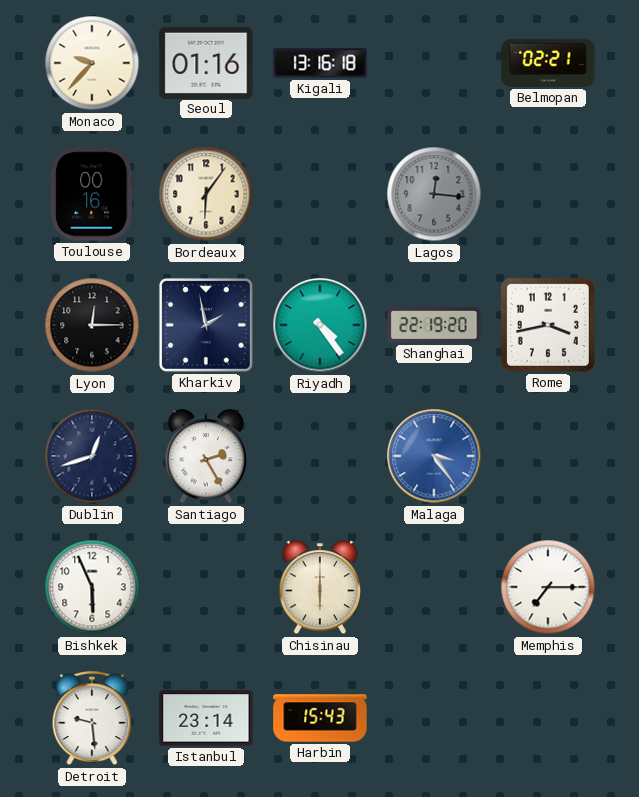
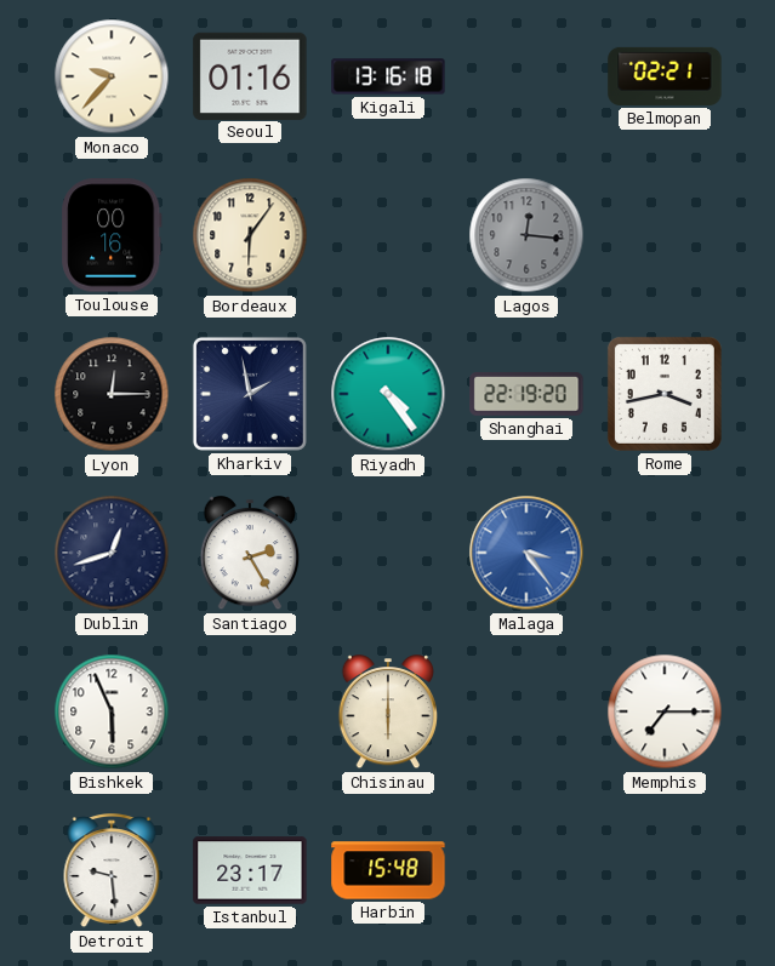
Istanbul: 23:14 -> 23:17 (250, 870)
Harbin: 15:43 -> 15:48 (388, 870)
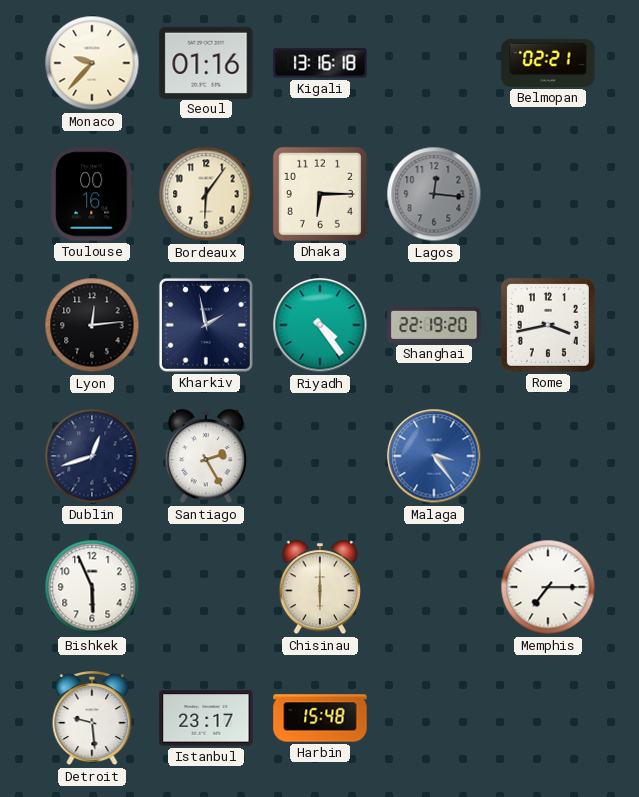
Dhaka: none -> 6:15 (320, 194)
Lyon: 12:15 -> 12:14 (92, 325)
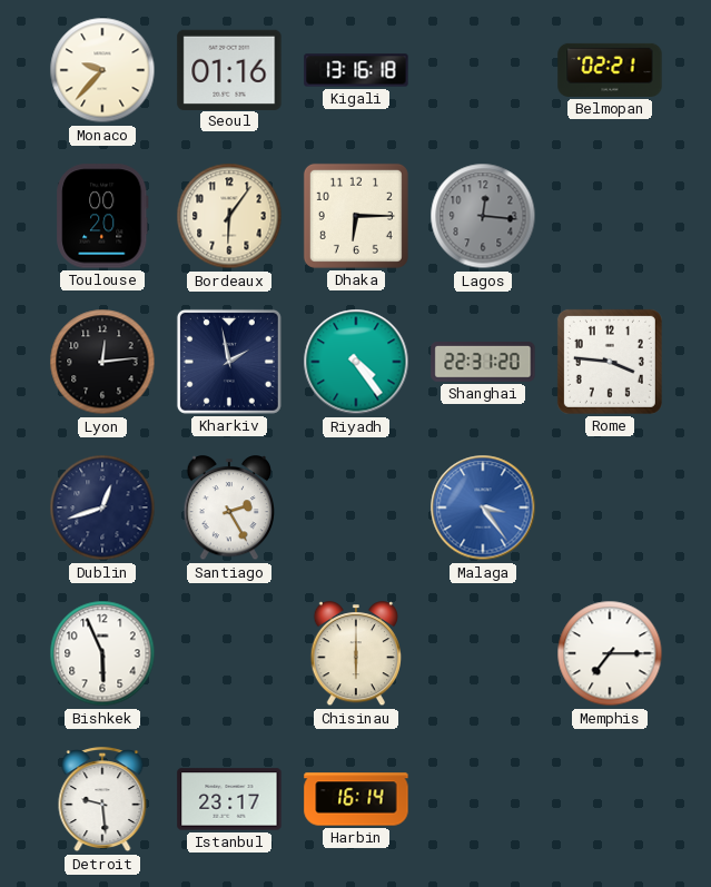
Toulouse: 00:16 -> 00:20 (102, 216)
Shanghai: 22:19 -> 22:31 (483, 363)
Rome: 3:43 -> 3:46 (610, 362)
Harbin: 15:48 -> 16:14 (356, 799)
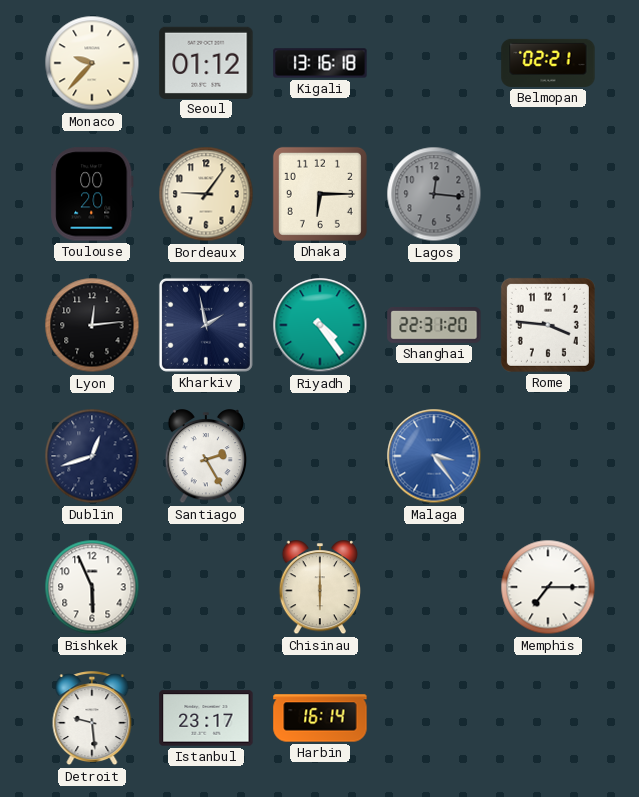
Seoul: 01:16 -> 01:12 (206, 62)
Bordeaux: 6:06 -> 9:06 (206, 194)
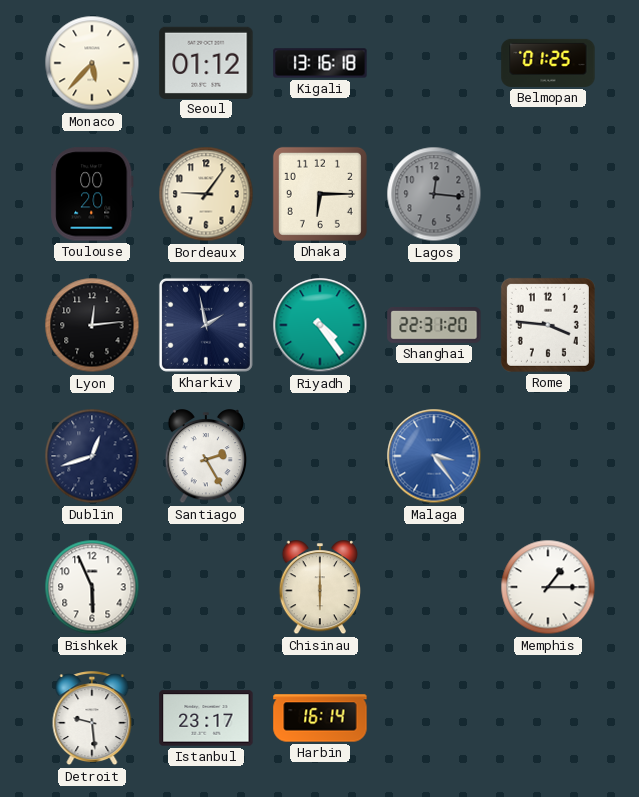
Monaco: 9:37 -> 5:37 (92, 63)
Belmopan: 02:21 -> 01:25 (548, 63)
Memphis: 7:15 -> 1:15 (548, 587)
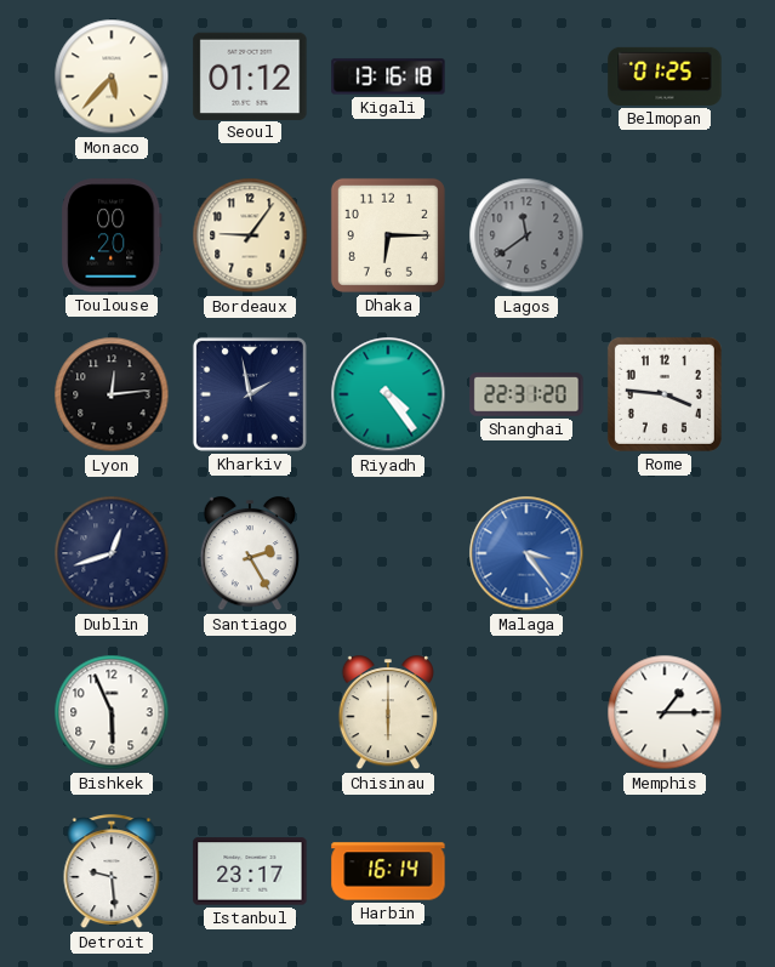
Lagos: 12:16 -> 11:39 (526, 235)
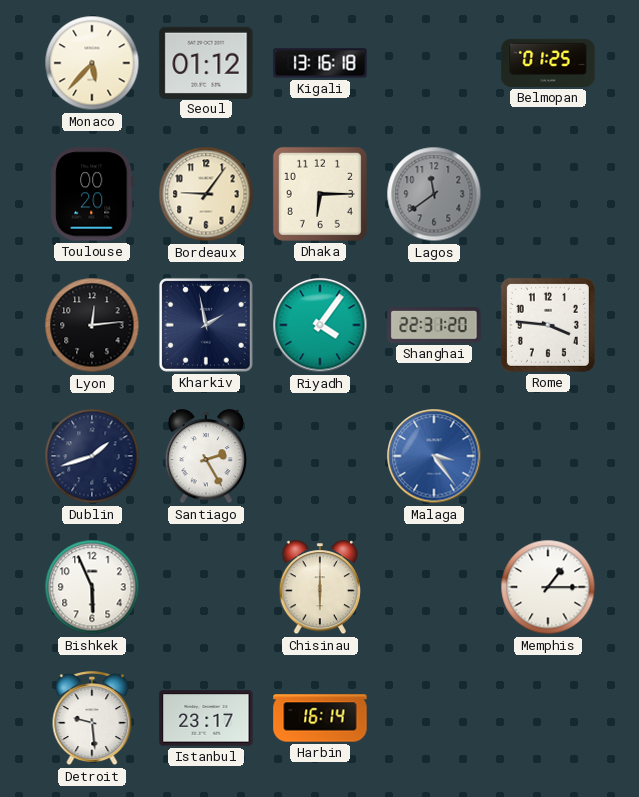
Riyadh: 4:24 -> 4:06 (320, 325)
Dublin: 12:42 -> 1:42 (92, 456)
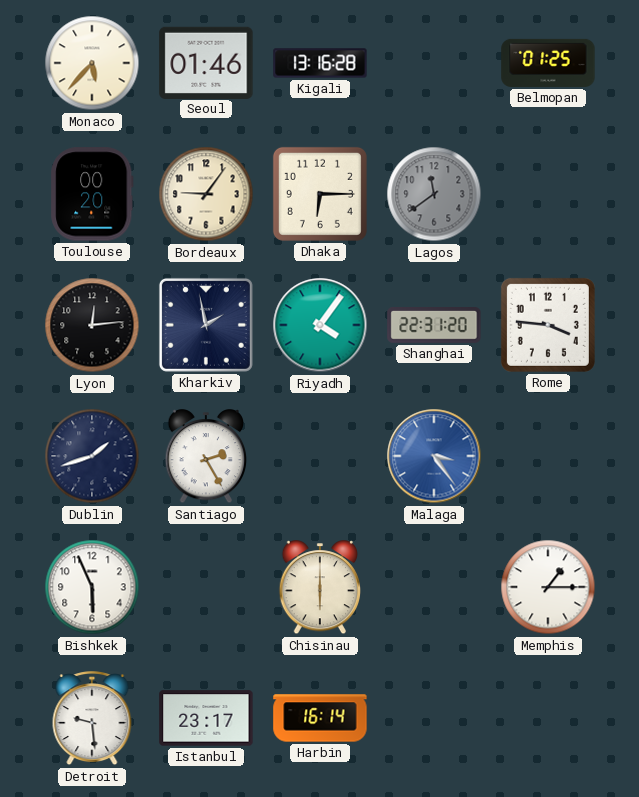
Seoul: 01:12 -> 01:46 (206, 62)
Kigali: 13:16:18 -> 13:16:28 (320, 63)
